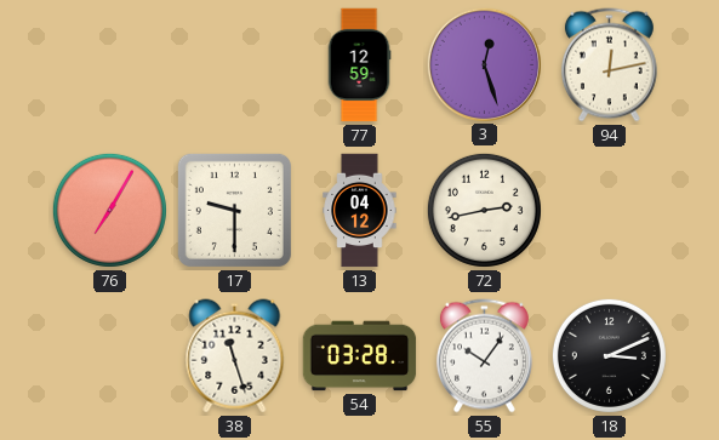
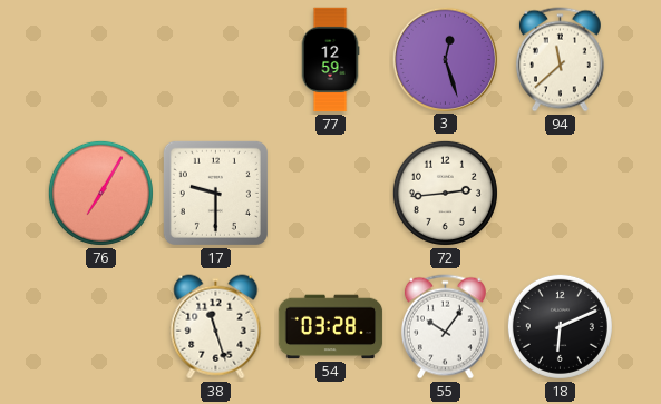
94: 12:13 -> 11:38 (560, 60)
13: 04:12 -> none (360, 211)
72: 2:43 -> 2:44 (445, 193)
18: 3:11 -> 6:11 (560, 326)
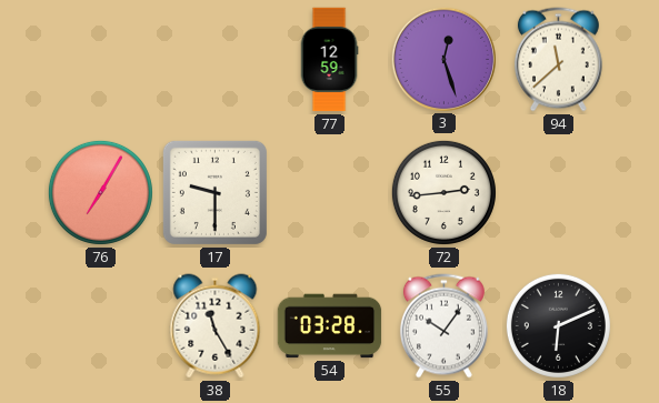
38: 11:27 -> 11:25 (216, 326)
